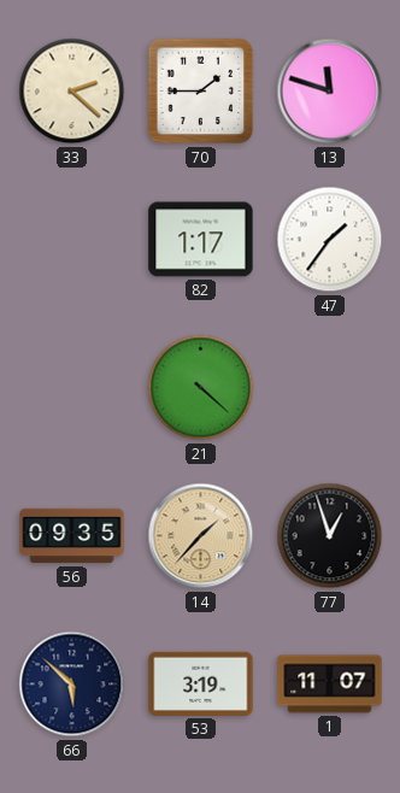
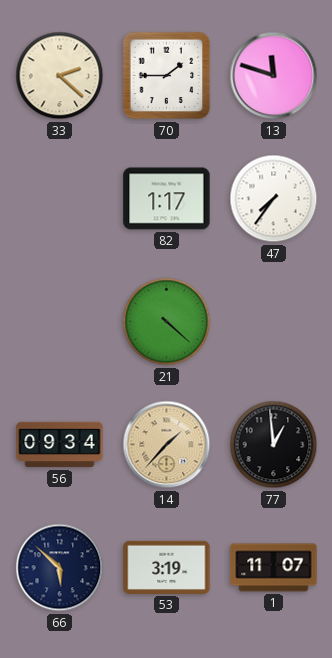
47: 1:36 -> 7:36 (274, 199)
56: 09:35 -> 09:34 (60, 445)
77: 12:57 -> 12:59 (274, 445)
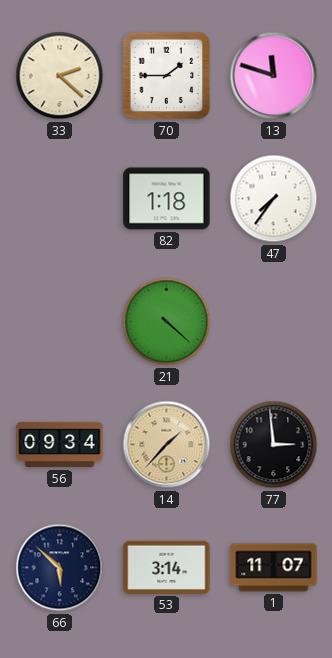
82: 1:17 -> 1:18 (167, 199)
77: 12:59 -> 2:59 (274, 445)
53: 3:19 -> 3:14 (167, 567)
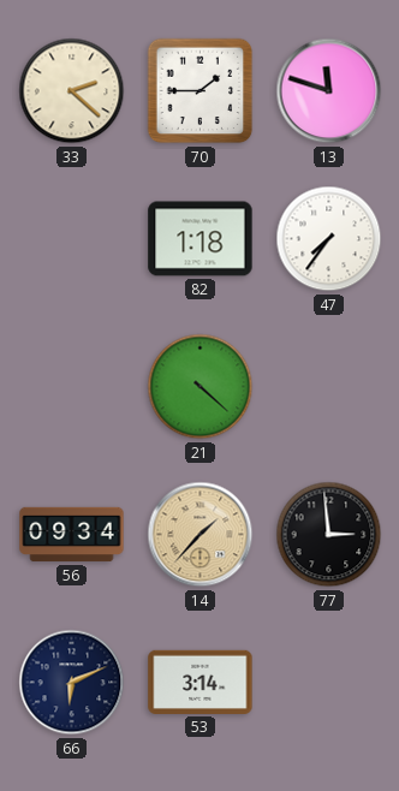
66: 5:52 -> 6:11 (72, 683)
1: 11:07 -> none (274, 568)
